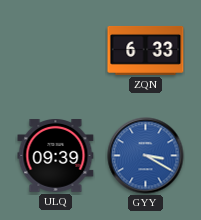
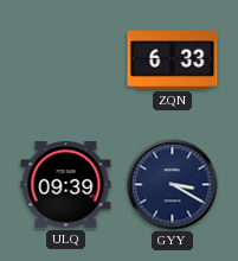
GYY dial: blue -> navy (173, 185)
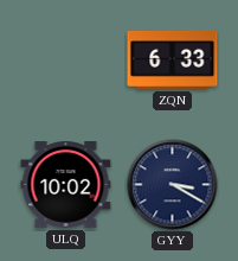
ULQ: 09:39 -> 10:02 (66, 185)
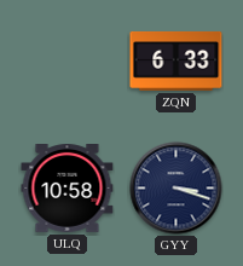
ULQ: 10:02 -> 10:58 (68, 189)
GYY: 3:20 -> 3:18 (177, 189)
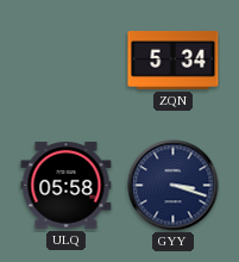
ZQN: 6:33 -> 5:34 (174, 60)
ULQ: 10:58 -> 05:58 (67, 186)
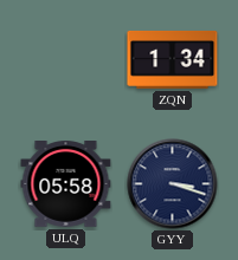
ZQN: 5:34 -> 1:34 (173, 59)
